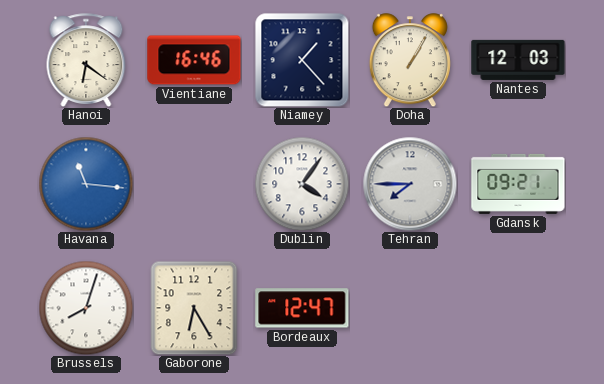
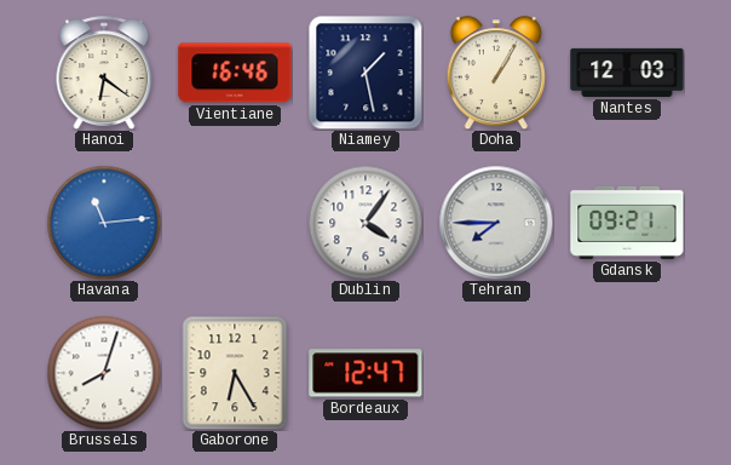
Niamey: 1:23 -> 1:28 (365, 73)
Havana: 11:16 -> 11:14 (104, 223)
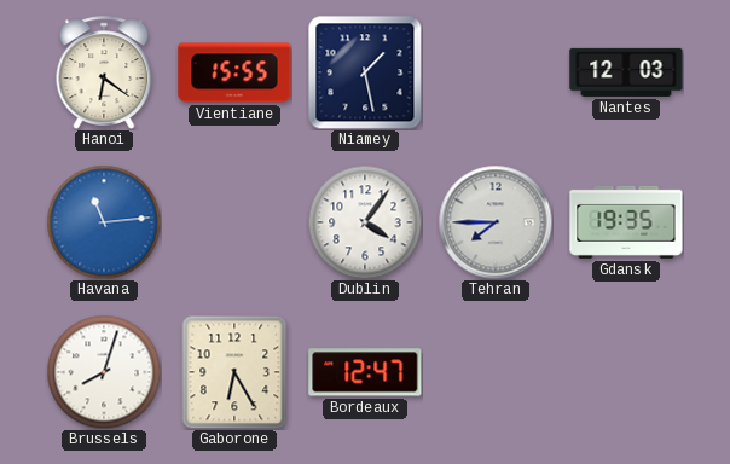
Vientiane: 16:46 -> 15:55 (234, 72)
Doha: 1:05 -> none (496, 73)
Gdansk: 09:21 -> 19:35 (626, 222)
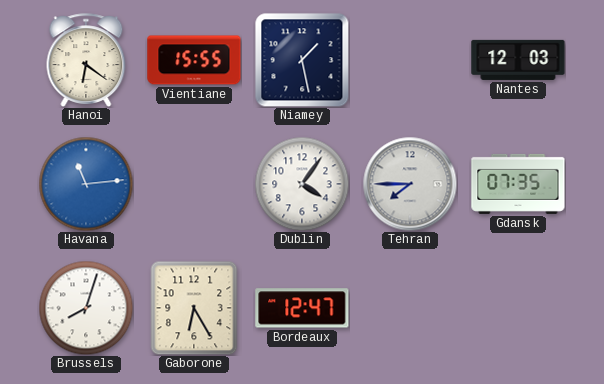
Gdansk: 19:35 -> 07:35 (518, 184)
